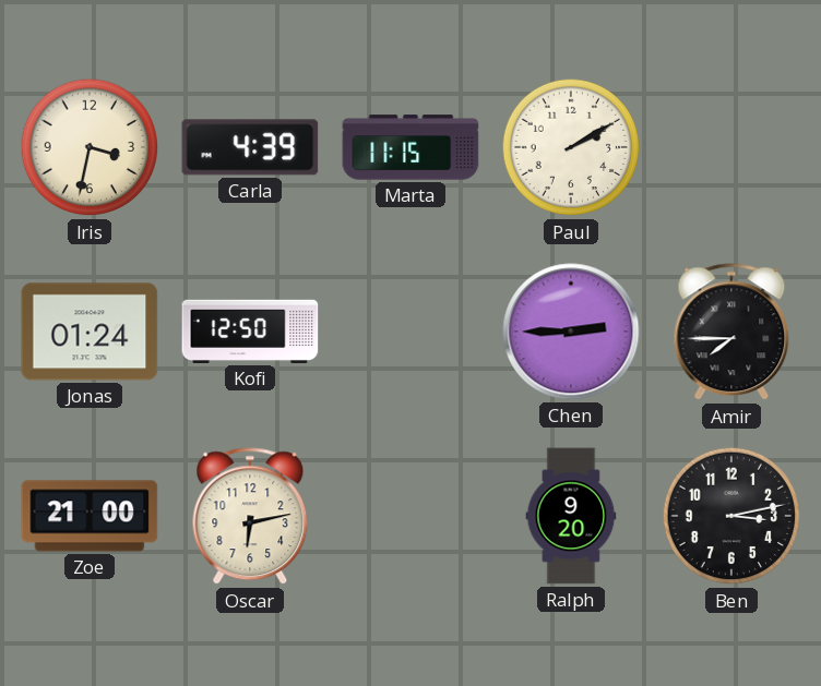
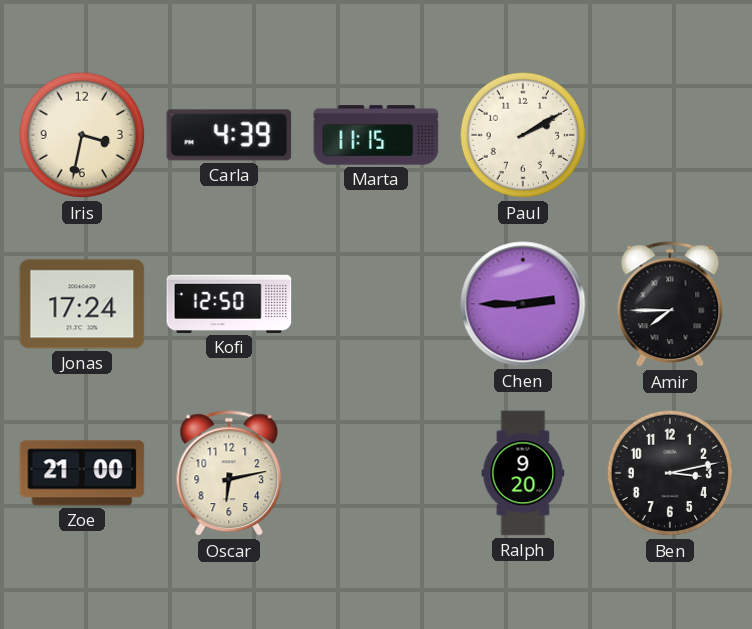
Jonas: 01:24 -> 17:24 (82, 304)
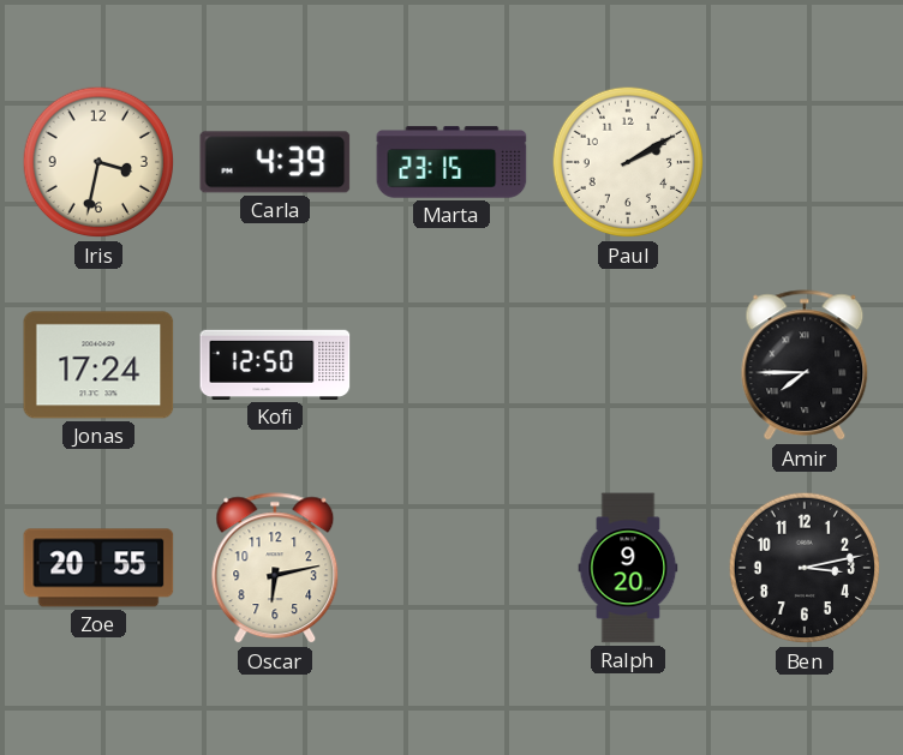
Marta: 11:15 -> 23:15 (451, 162)
Chen: 2:45 -> none (523, 304)
Zoe: 21:00 -> 20:55 (98, 568)
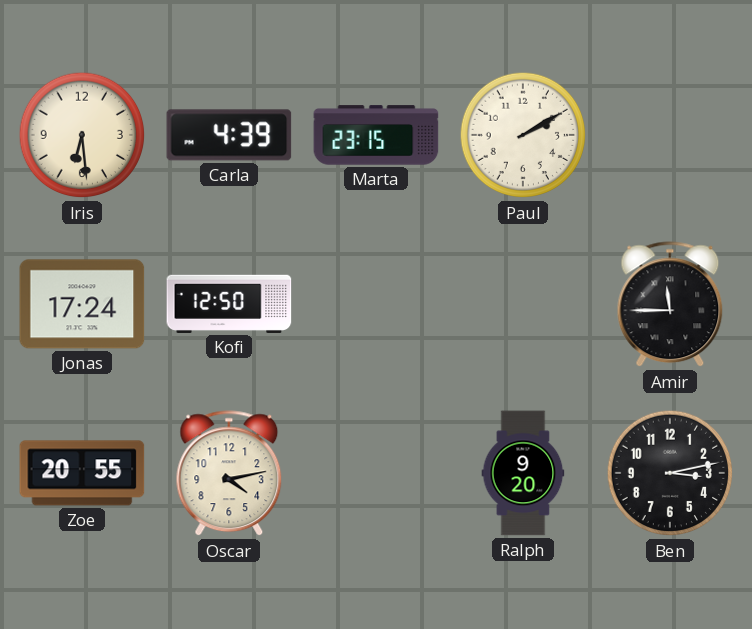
Iris: 3:32 -> 6:29 (82, 135)
Amir: 7:45 -> 11:45 (670, 305)
Oscar: 6:13 -> 4:13 (229, 474)
